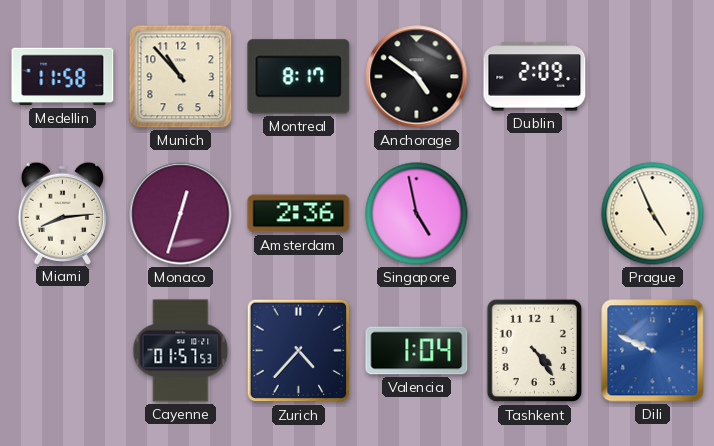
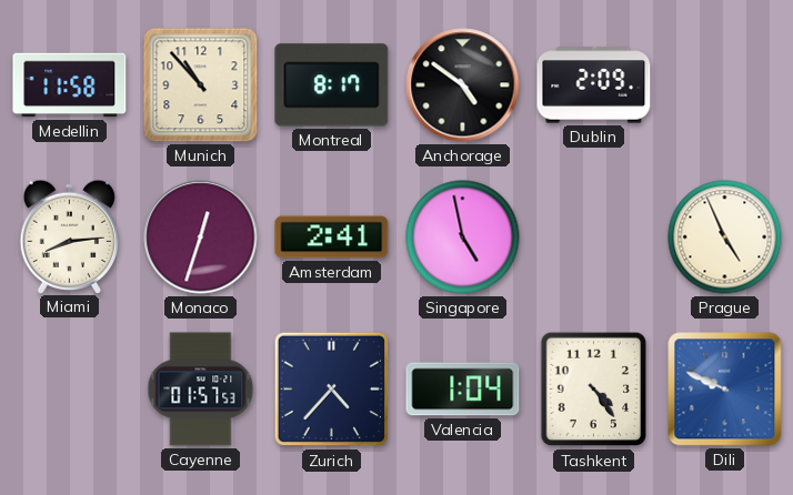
Amsterdam: 2:36 -> 2:41 (332, 238)
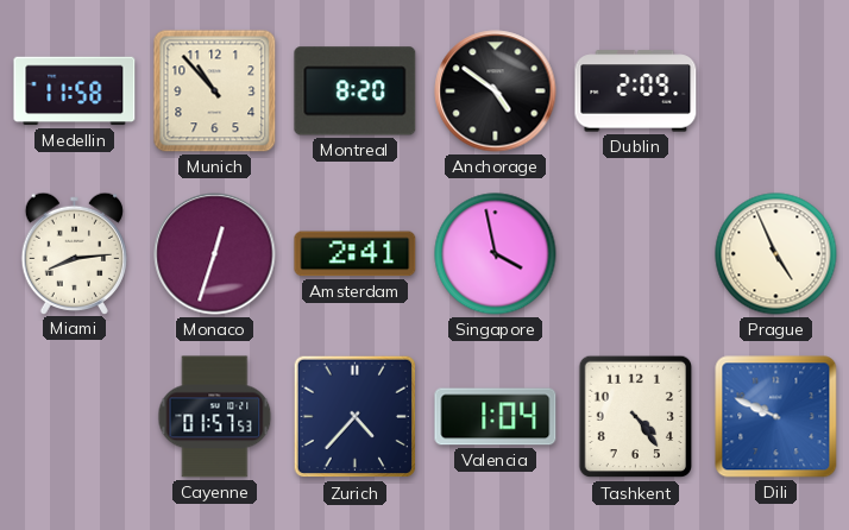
Montreal: 8:17 -> 8:20 (356, 92)
Singapore: 4:58 -> 3:58 (496, 254)
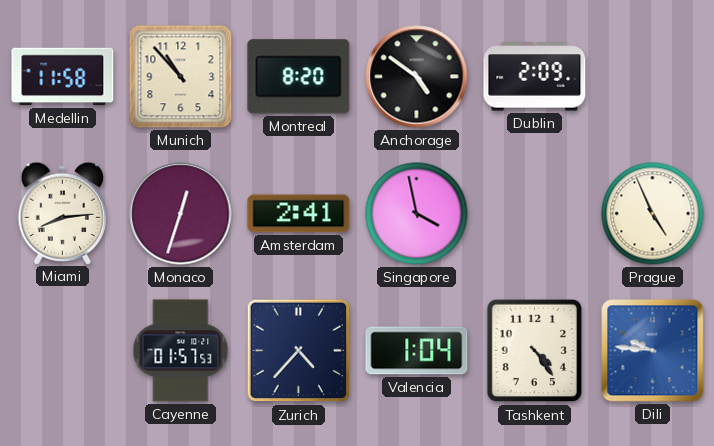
Dili: 9:49 -> 9:46 (653, 351)
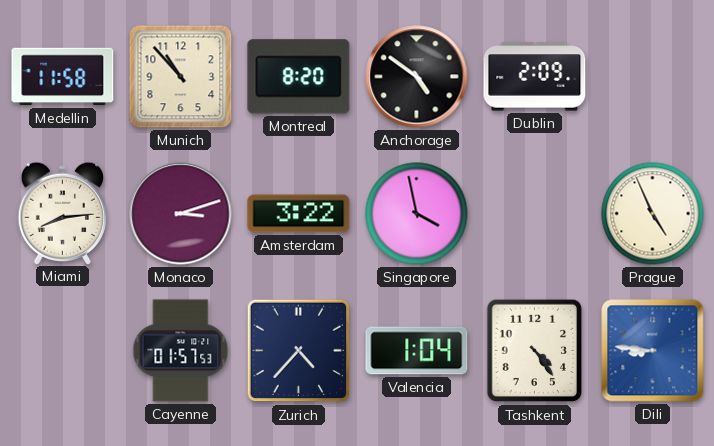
Monaco: 12:33 -> 3:12 (181, 214)
Amsterdam: 2:41 -> 3:22 (299, 214)
Dili: 9:46 -> 8:46 (653, 351)
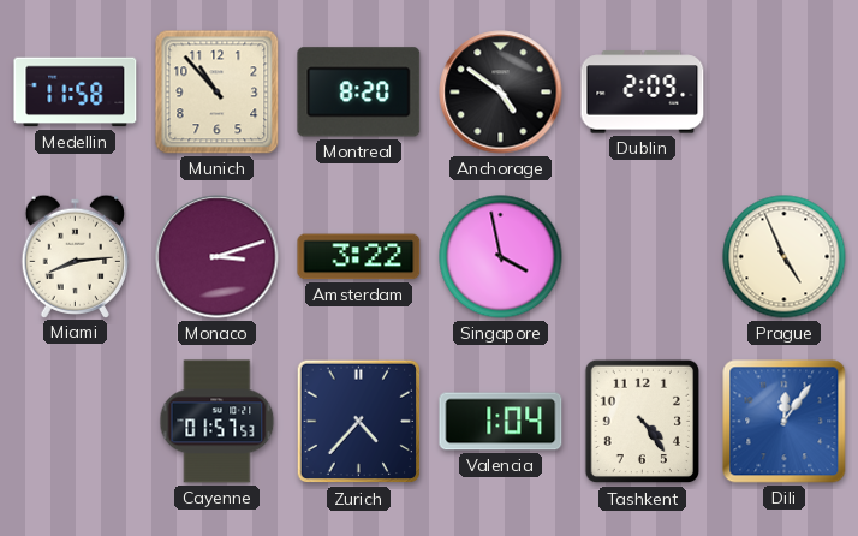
Dili: 8:46 -> 12:06 (785, 422)
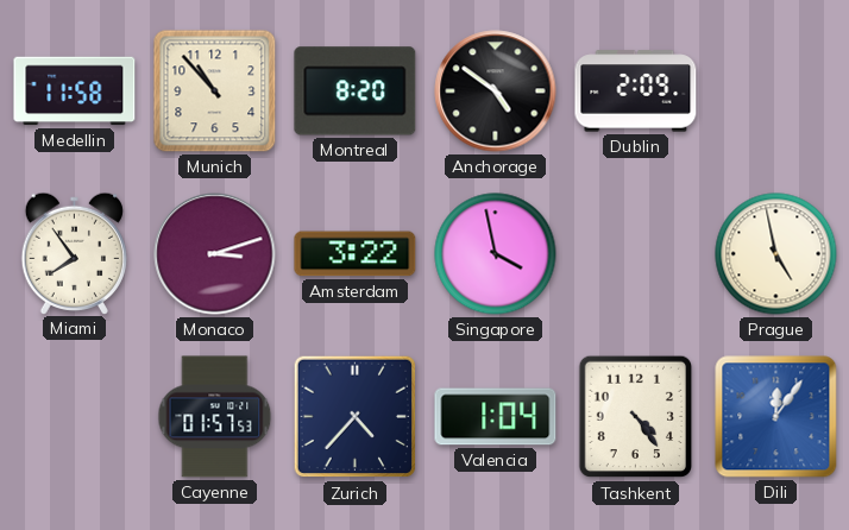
Miami: 8:14 -> 7:54 (74, 253)
Prague: 4:56 -> 4:58 (776, 254)
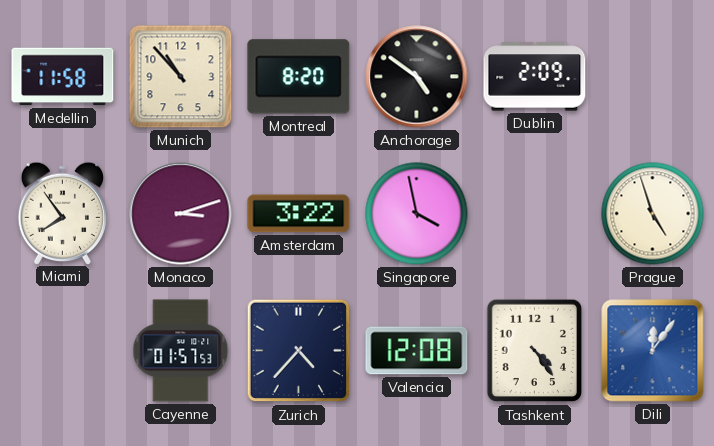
Prague: 4:58 -> 4:57 (653, 214)
Valencia: 1:04 -> 12:08 (417, 351)
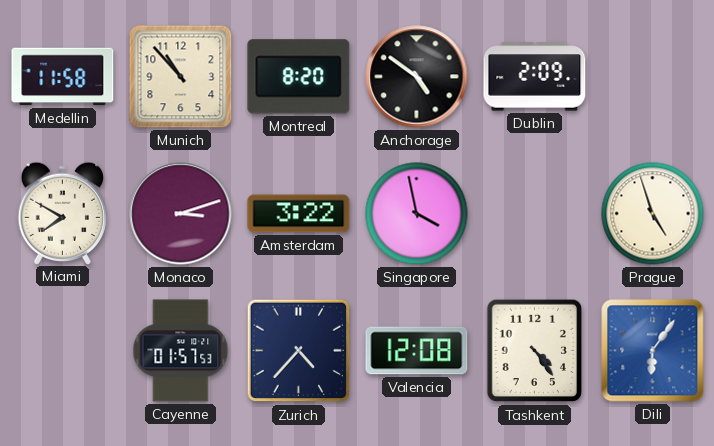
Miami: 7:54 -> 7:50 (62, 213)
Dili: 12:06 -> 6:06 (653, 351)
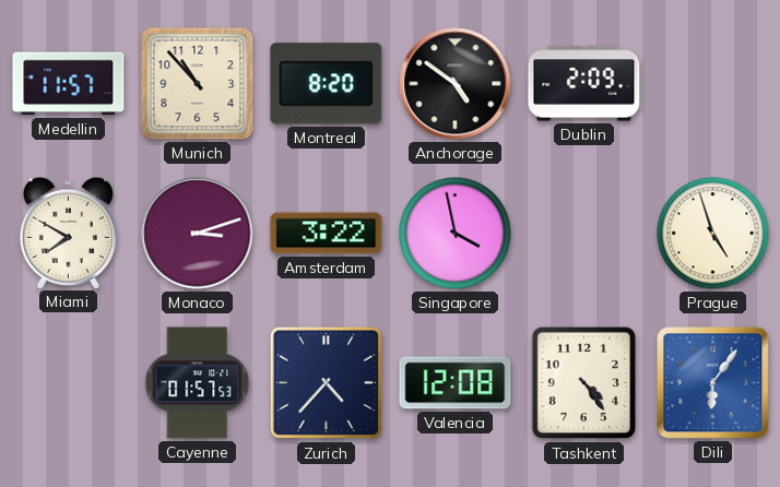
Medellin: 11:58 -> 11:57 (69, 84)
